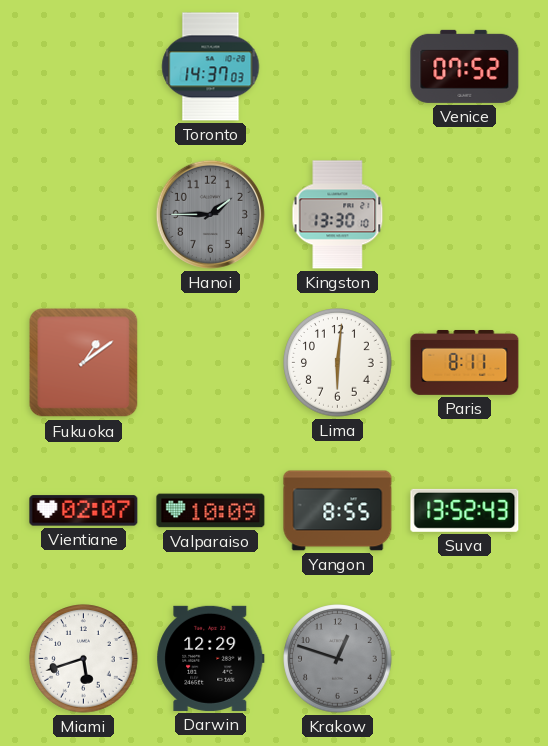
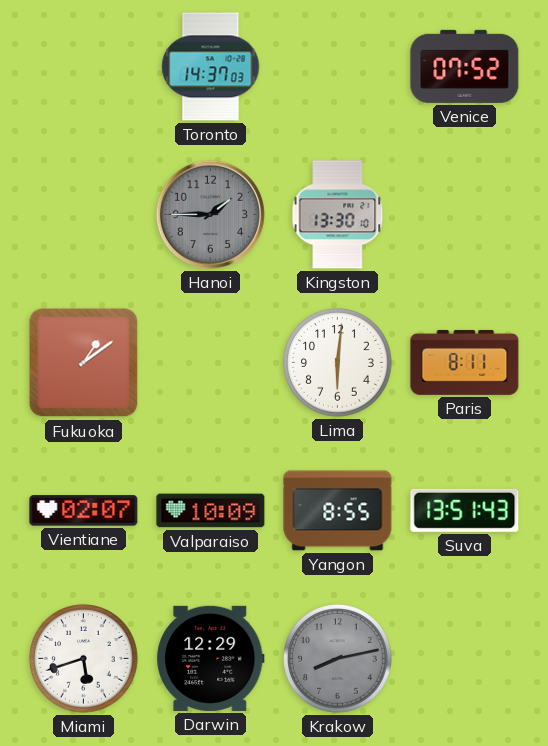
Suva: 13:52 -> 13:51 (465, 510)
Krakow: 12:48 -> 8:13 (338, 659)
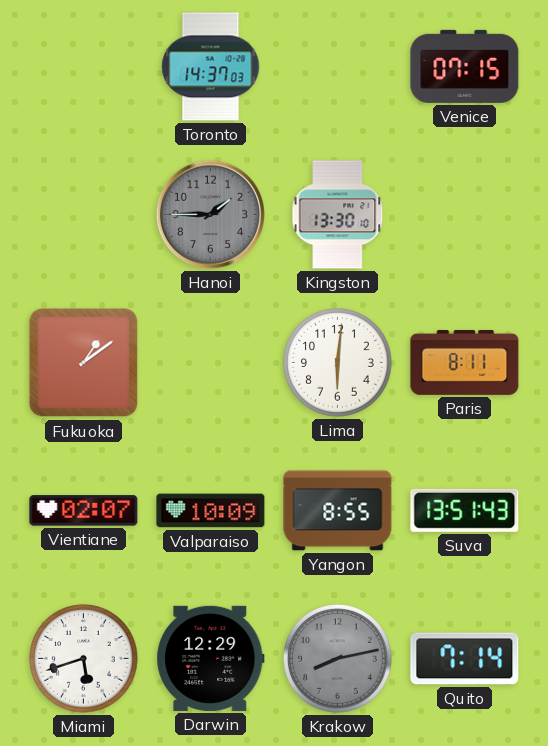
Venice: 07:52 -> 07:15 (465, 66)
Quito: none -> 7:14 (465, 659)
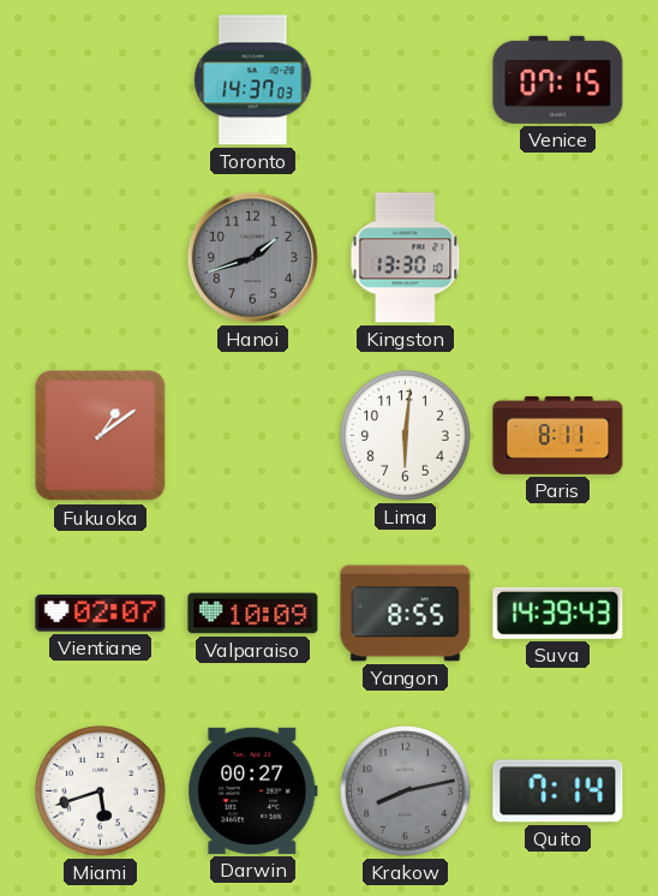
Hanoi: 1:45 -> 1:42 (252, 257)
Suva: 13:51 -> 14:39 (558, 613)
Darwin: 12:29 -> 00:27 (253, 790)
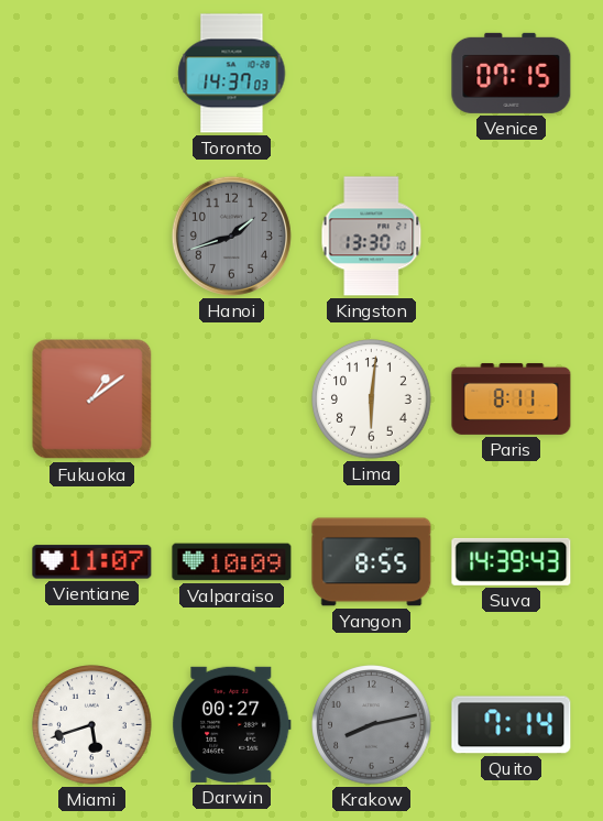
Vientiane: 02:07 -> 11:07 (92, 562)
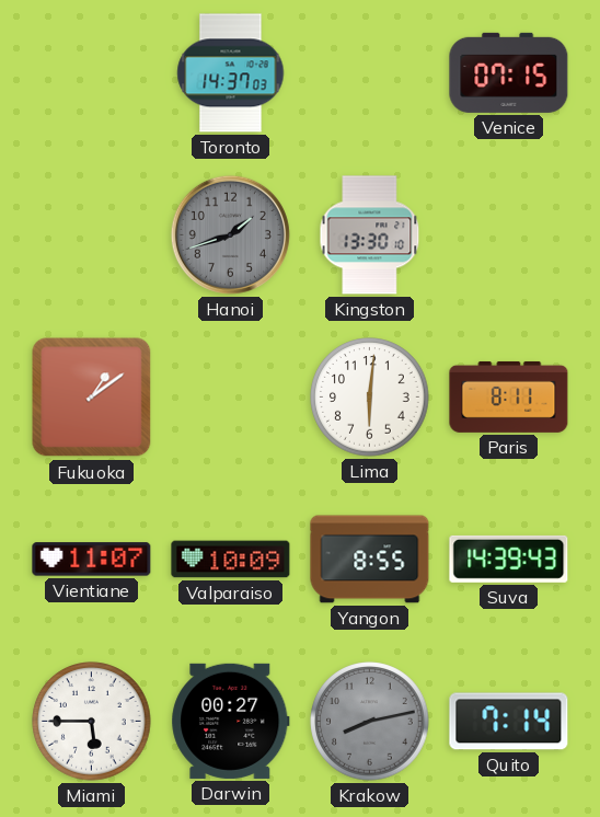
Miami: 5:42 -> 5:45 (92, 722)
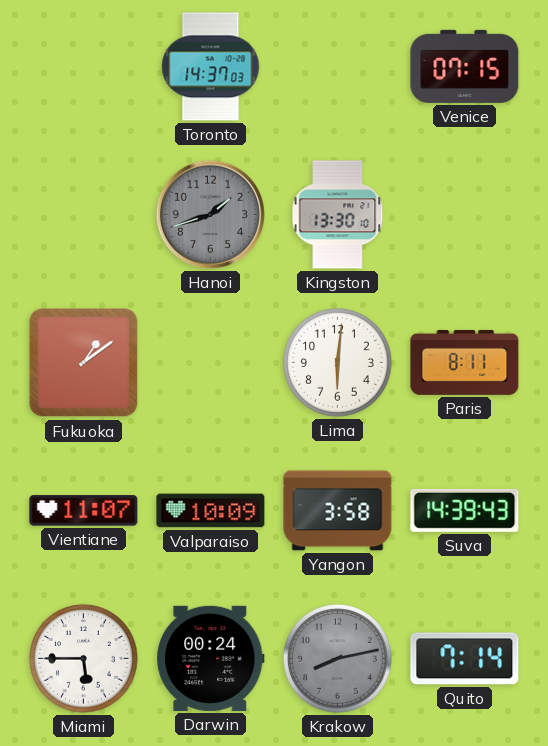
Yangon: 8:55 -> 3:58 (338, 511)
Darwin: 00:27 -> 00:24 (211, 658)
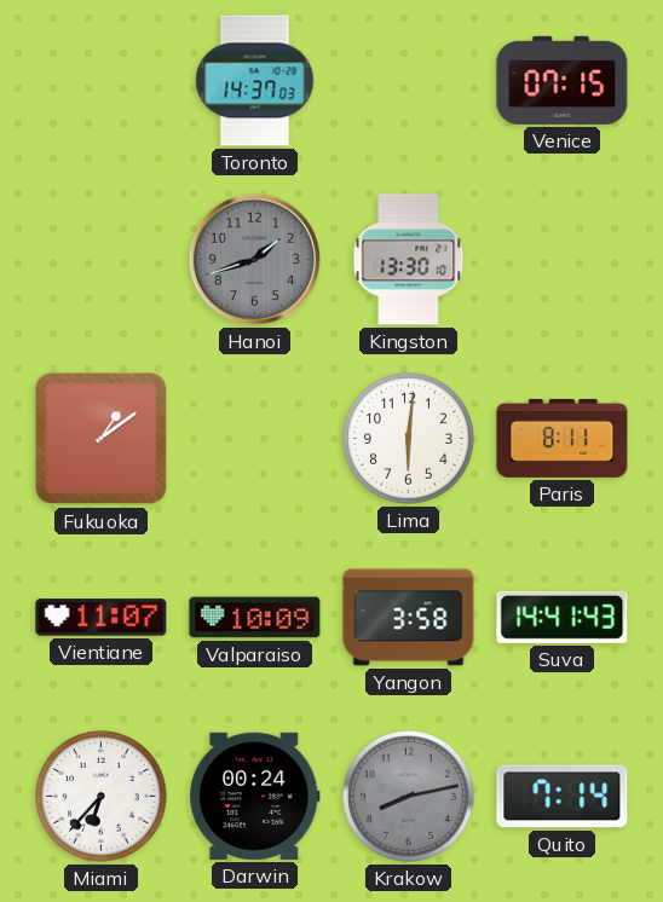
Suva: 14:39 -> 14:41 (563, 617)
Miami: 5:45 -> 6:37 (102, 797)
